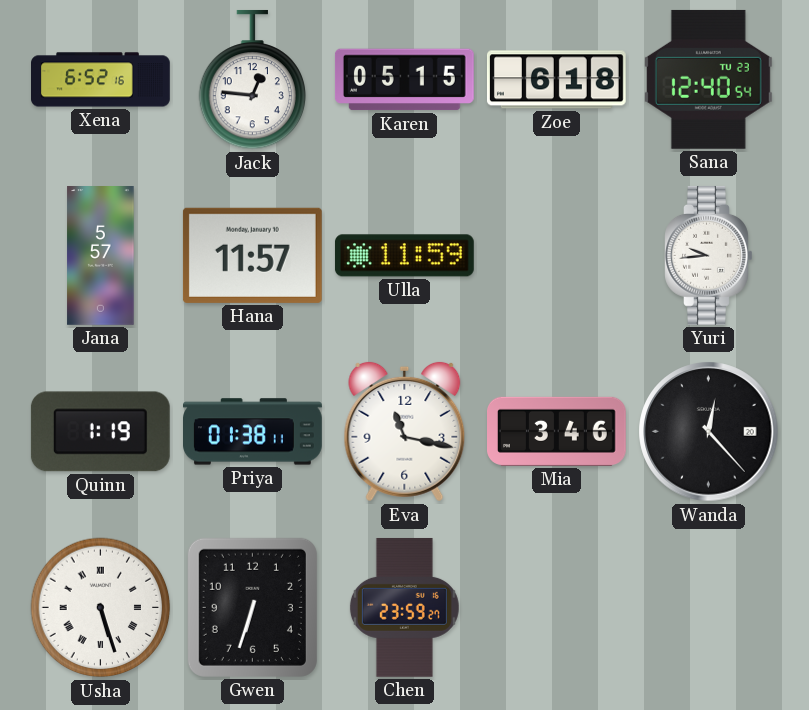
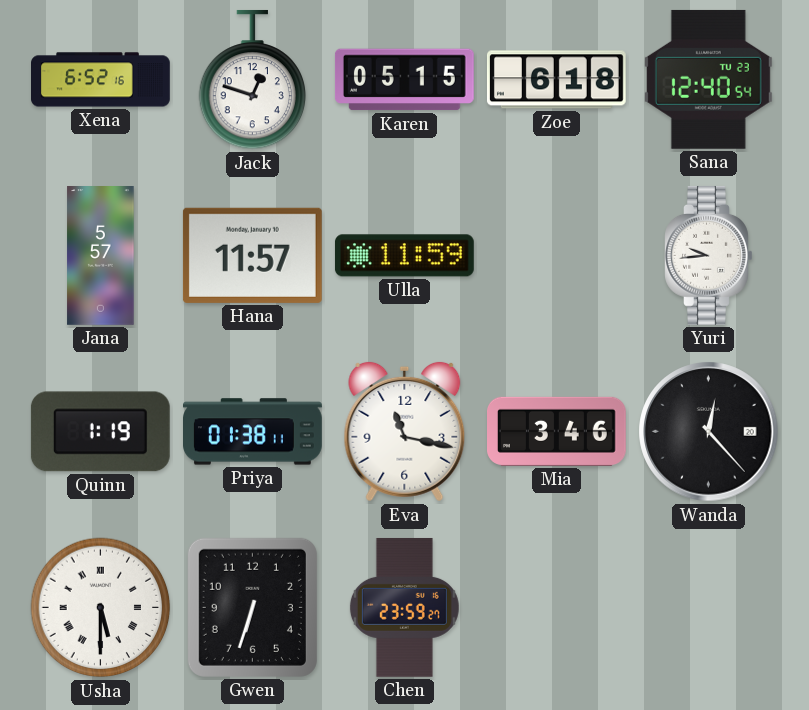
Jack: 12:46 -> 12:48 (252, 80)
Usha: 5:27 -> 5:30 (101, 608)
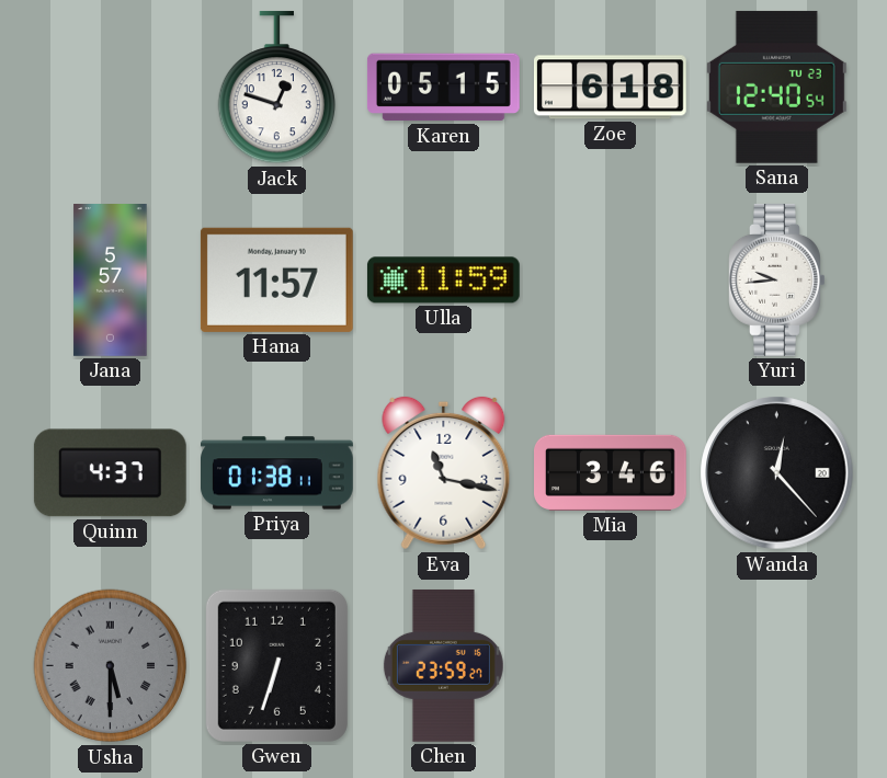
Xena: 6:52 -> none (101, 80)
Quinn: 1:19 -> 4:37 (110, 473)
Usha dial: white -> grey (111, 666)
